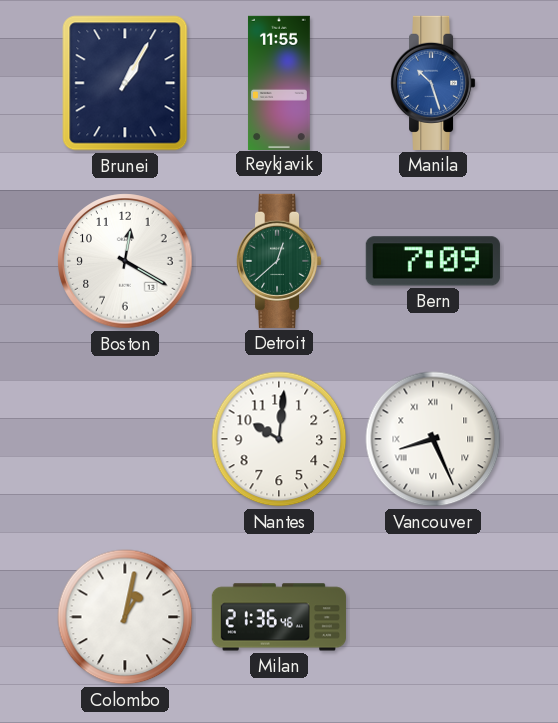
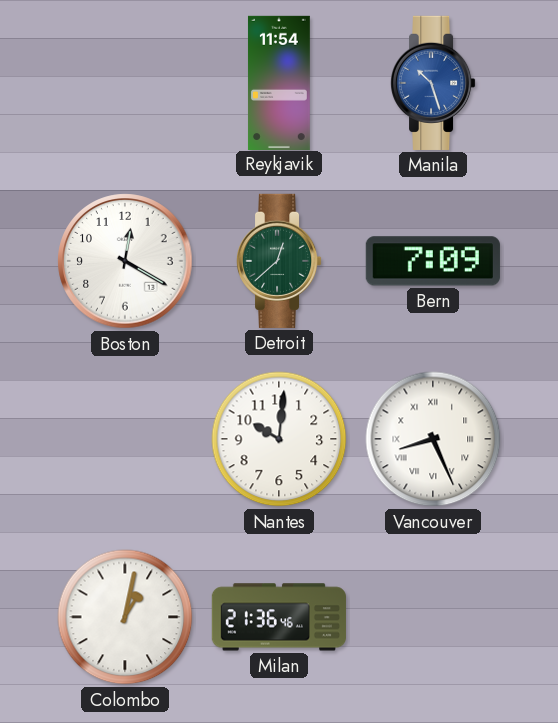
Brunei: 1:05 -> none (125, 83)
Reykjavik: 11:55 -> 11:54 (279, 82)
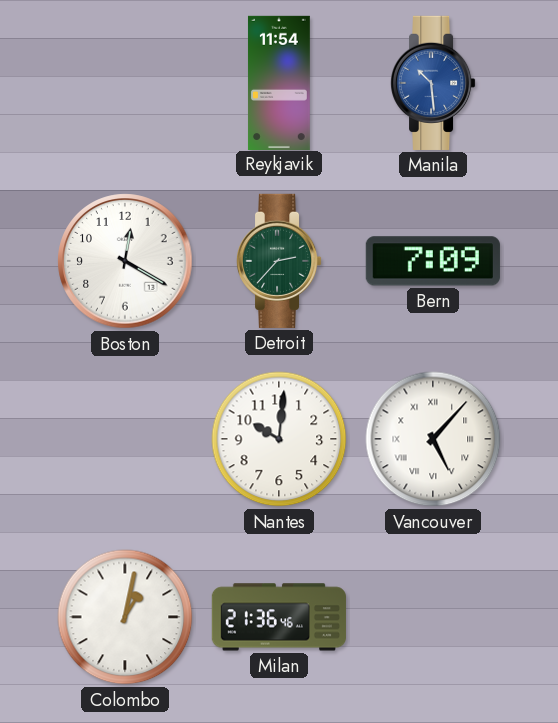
Manila: 10:27 -> 10:29 (433, 83)
Detroit: 12:38 -> 2:37 (279, 261)
Vancouver: 8:26 -> 5:07 (433, 439)
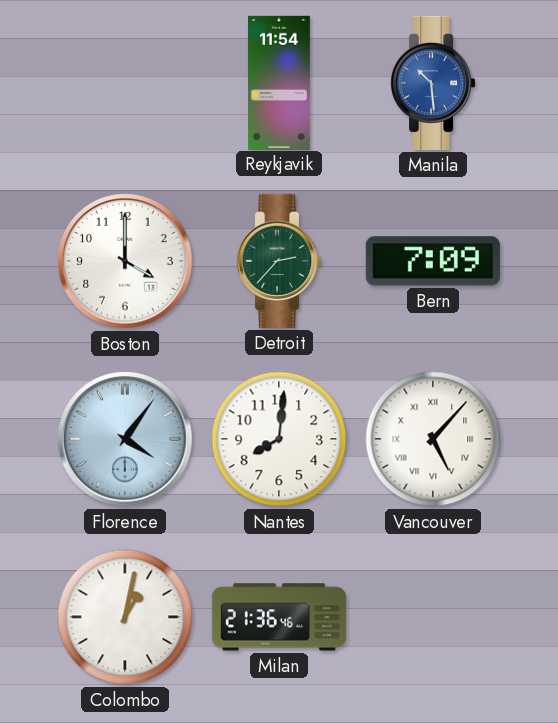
Boston: 12:20 -> 4:00 (125, 261)
Florence: none -> 4:06 (125, 439)
Nantes: 10:01 -> 8:01 (279, 439)
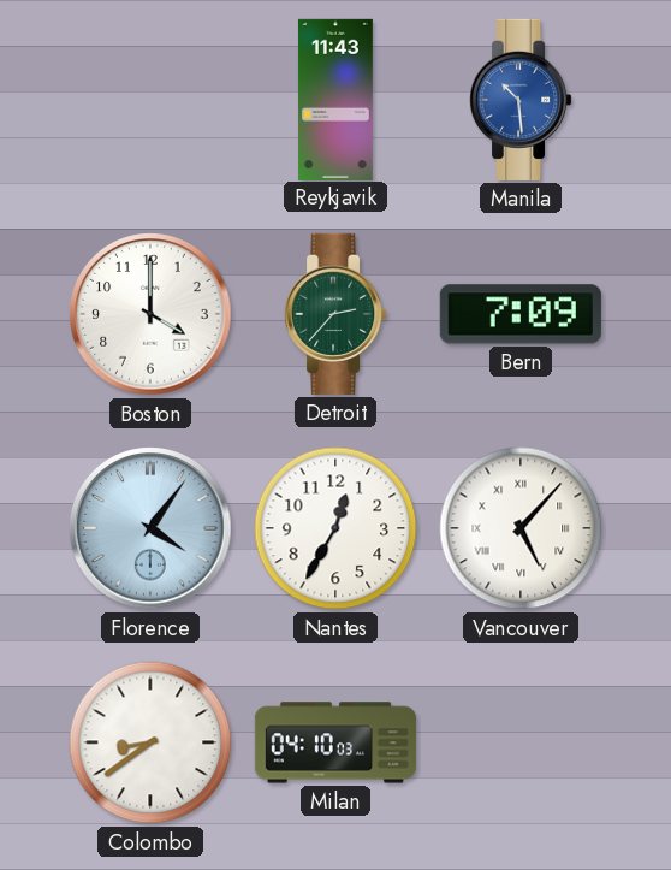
Reykjavik: 11:54 -> 11:43 (335, 99)
Nantes: 8:01 -> 12:35 (335, 528)
Colombo: 1:02 -> 8:39 (150, 742)
Milan: 21:36 -> 04:10 (335, 742)
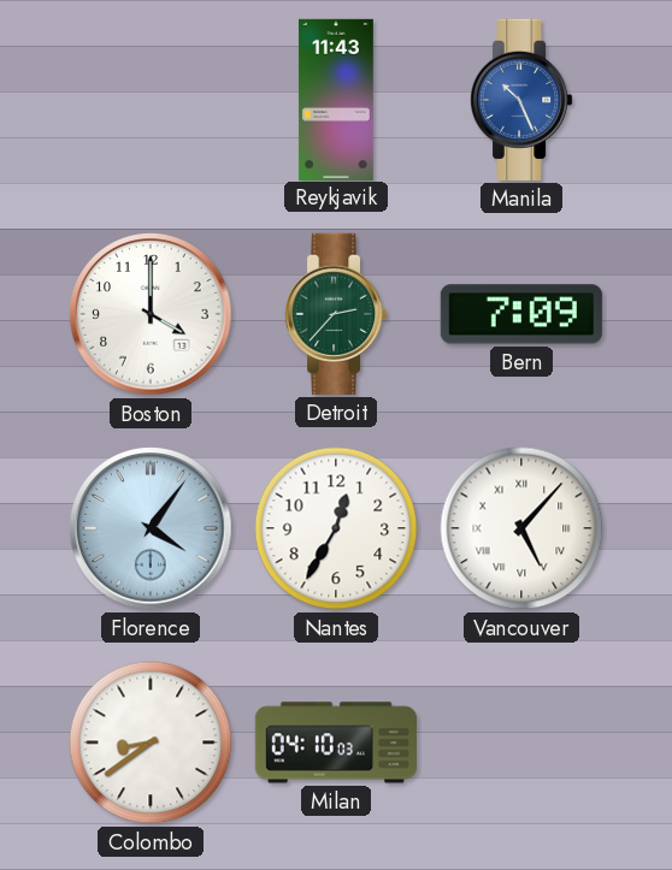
Manila: 10:29 -> 10:26 (521, 100)
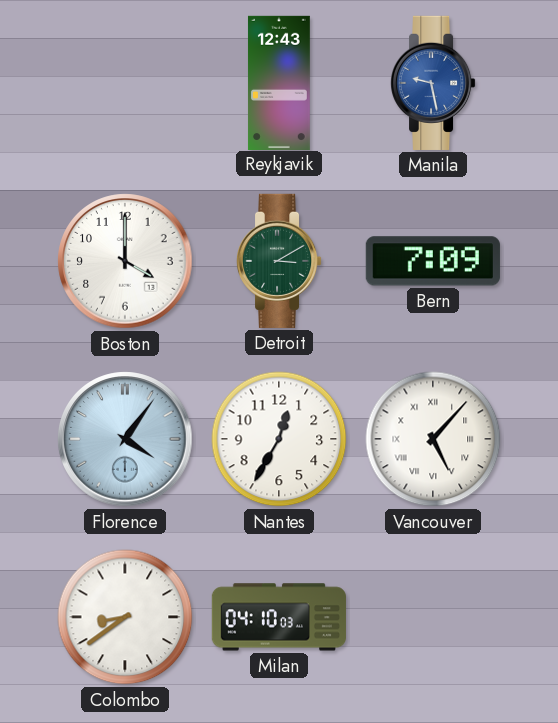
Reykjavik: 11:43 -> 12:43 (279, 82)
Manila: 10:26 -> 9:28 (433, 83)
Detroit: 2:37 -> 3:10 (279, 261)
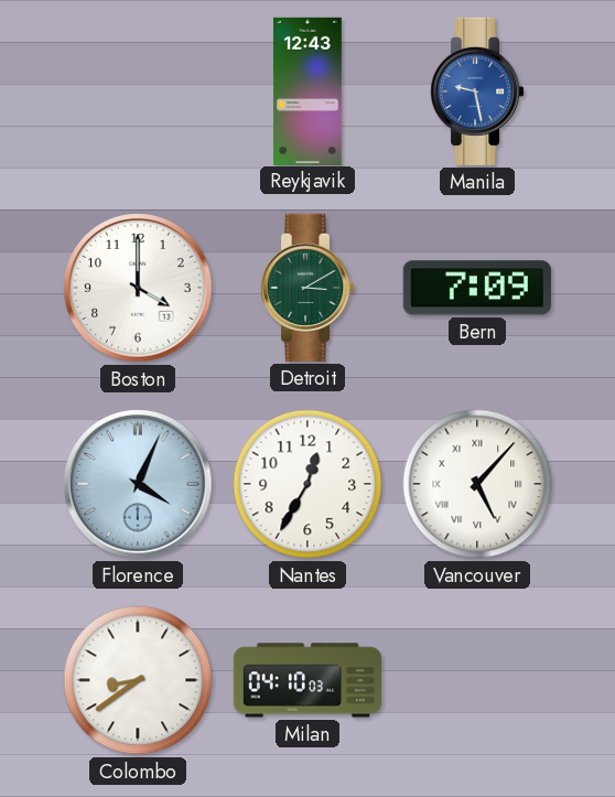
Florence: 4:06 -> 4:04 (138, 484)
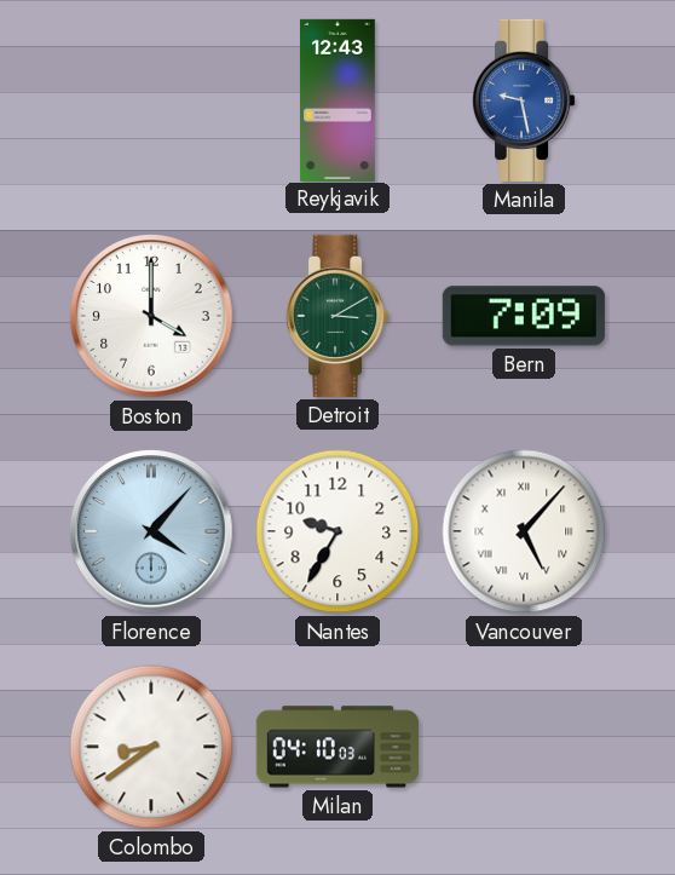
Florence: 4:04 -> 4:07 (151, 531)
Nantes: 12:35 -> 9:35 (337, 531)
